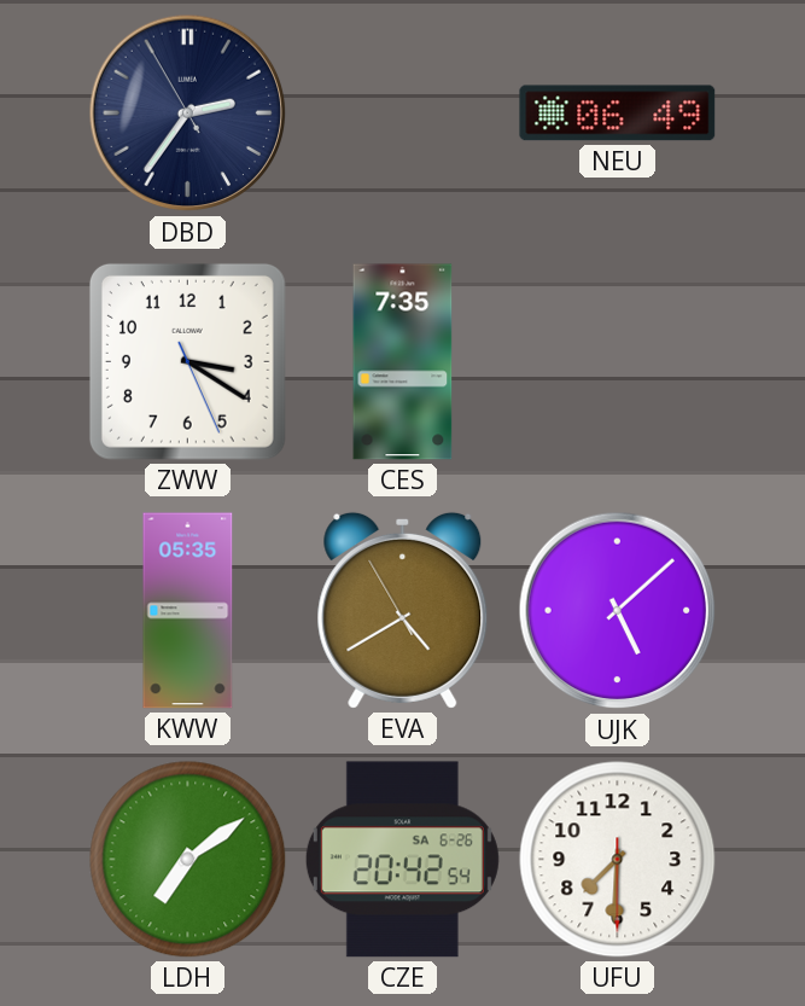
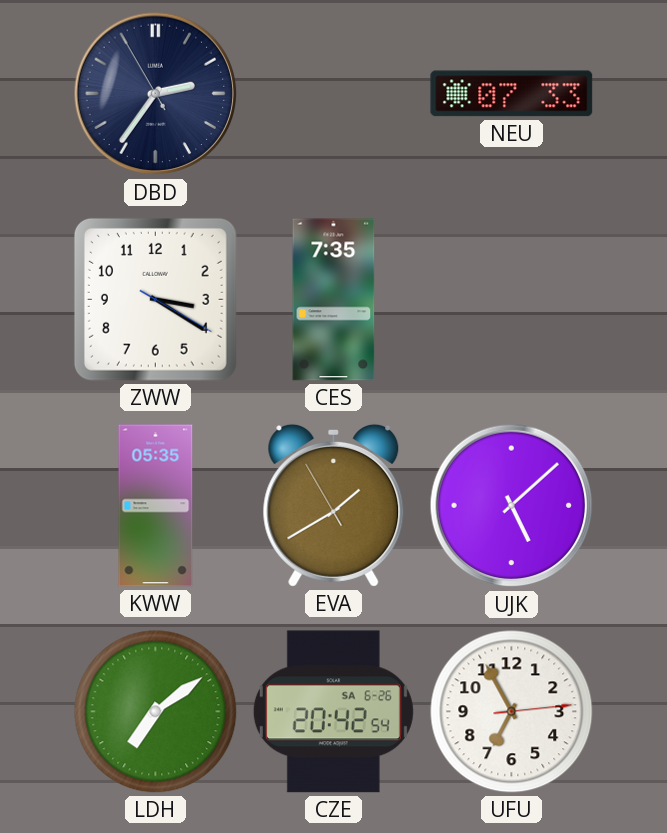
NEU: 06:49 -> 07:33 (512, 94)
ZWW: 3:20:26 -> 3:20:20 (155, 299)
EVA: 4:39 -> 1:39 (334, 505)
UFU: 7:30 -> 6:55 (512, 712)
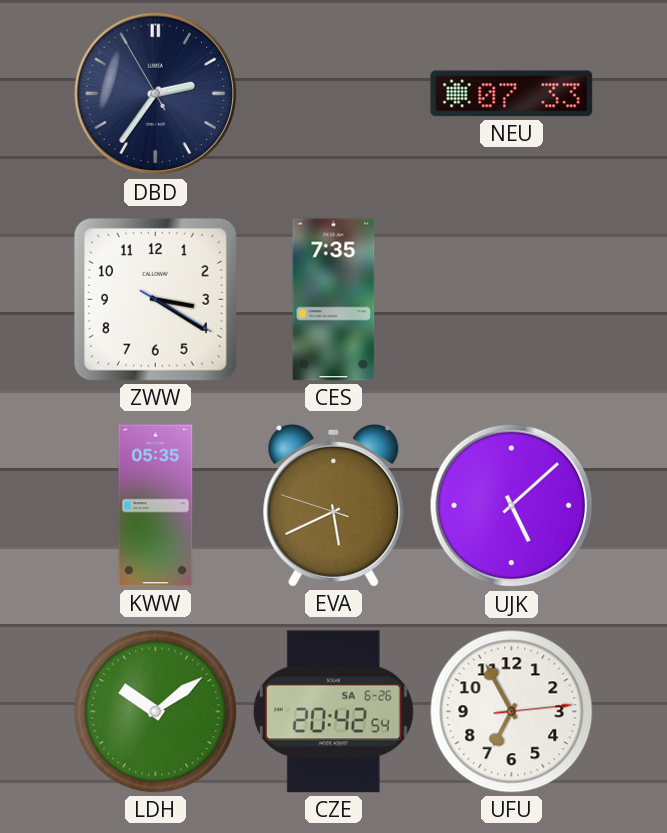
EVA: 1:39 -> 5:40 (334, 505)
LDH: 7:09 -> 10:09 (156, 712)
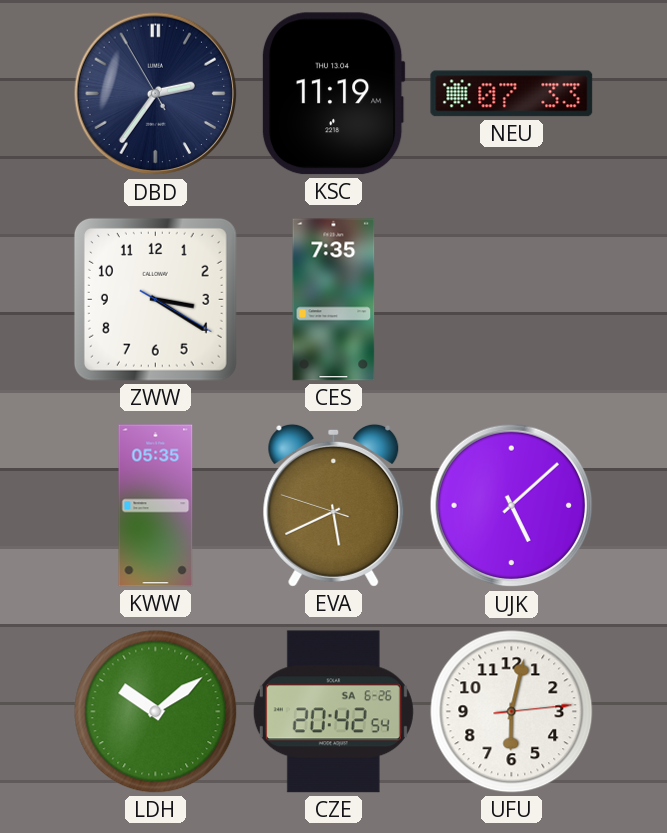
KSC: none -> 11:19 (333, 94)
UFU: 6:55 -> 6:02 (512, 712)
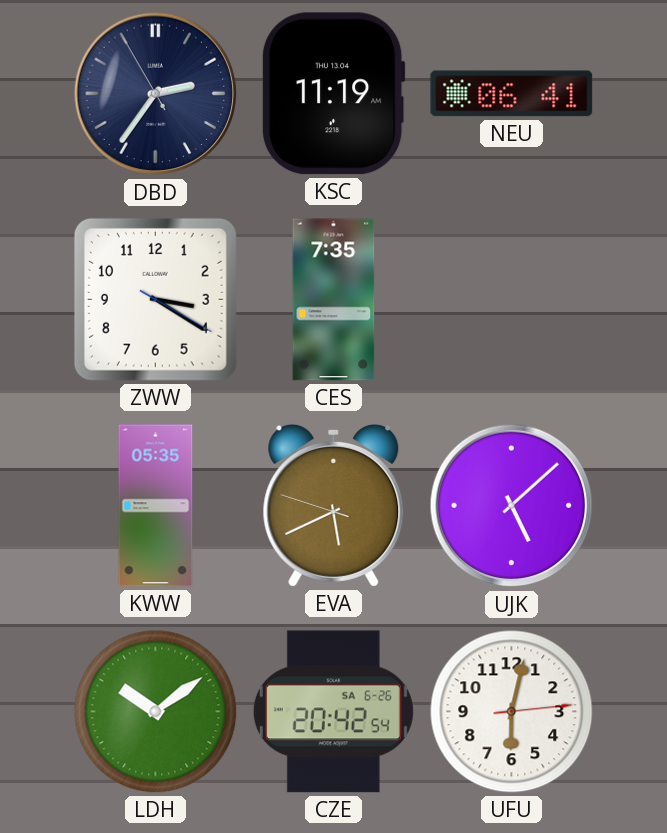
NEU: 07:33 -> 06:41 (512, 94)
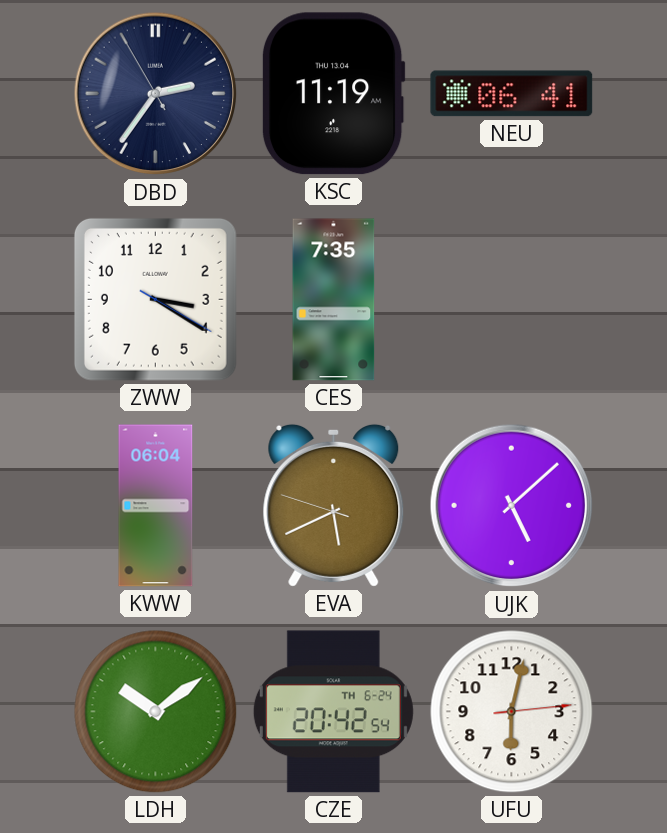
KWW: 05:35 -> 06:04 (156, 506)
CZE date: SA 6-26 -> TH 6-24 (333, 712)
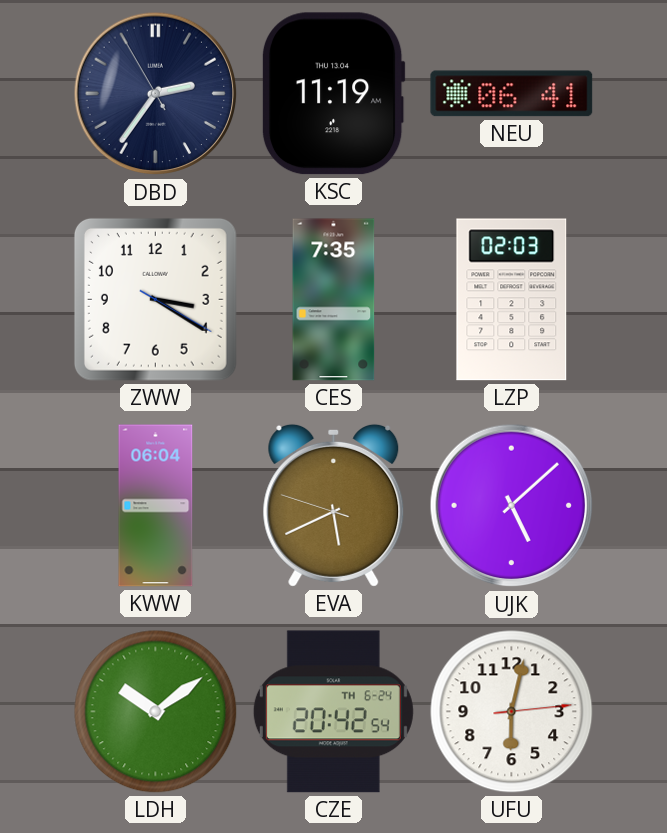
LZP: none -> 02:03 (512, 300)
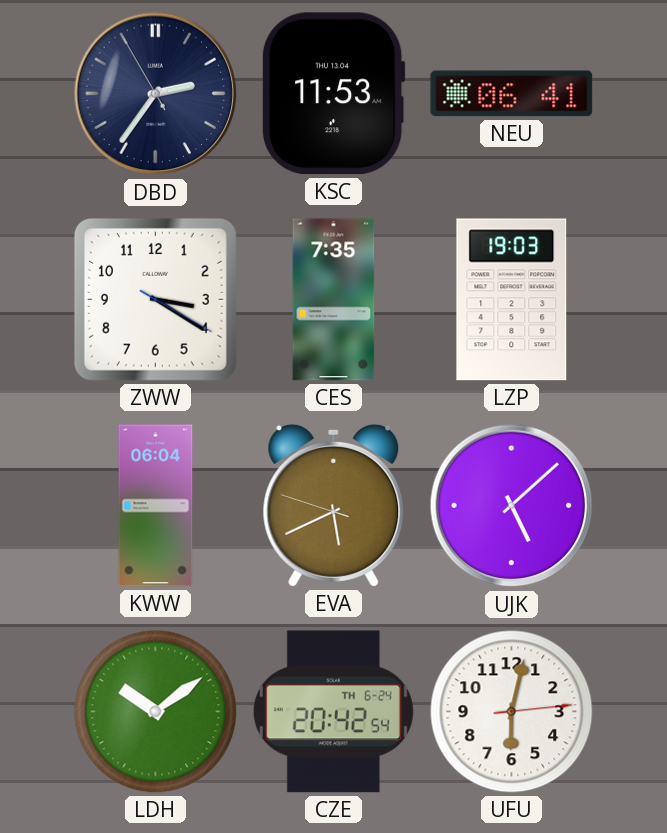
KSC: 11:19 -> 11:53 (333, 94)
LZP: 02:03 -> 19:03 (512, 300)
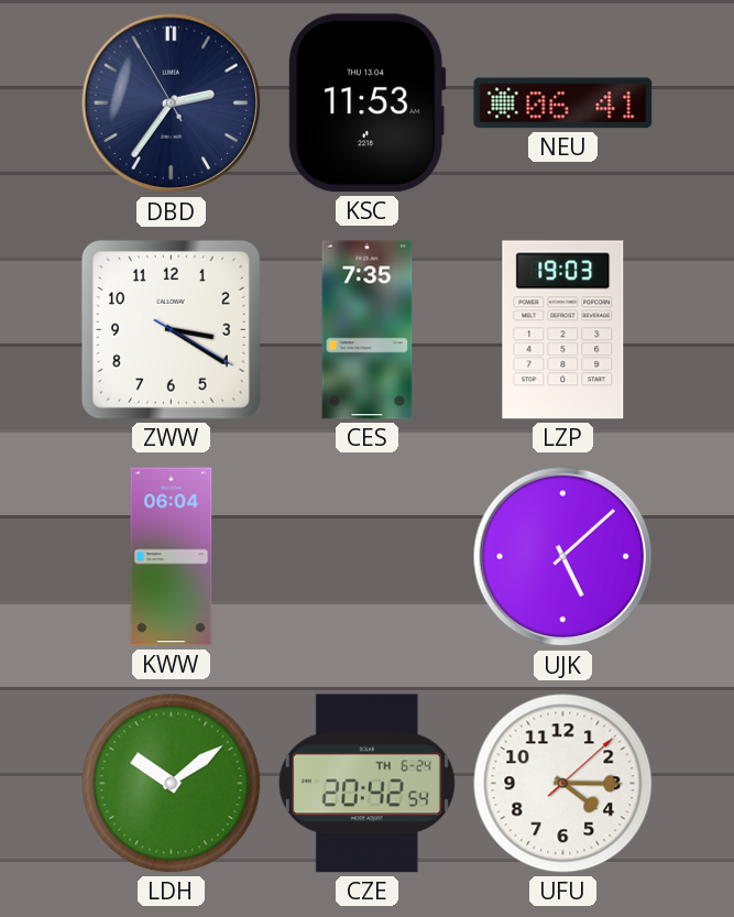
EVA: 5:40 -> none (334, 505)
UFU: 6:02 -> 4:15 (563, 784)
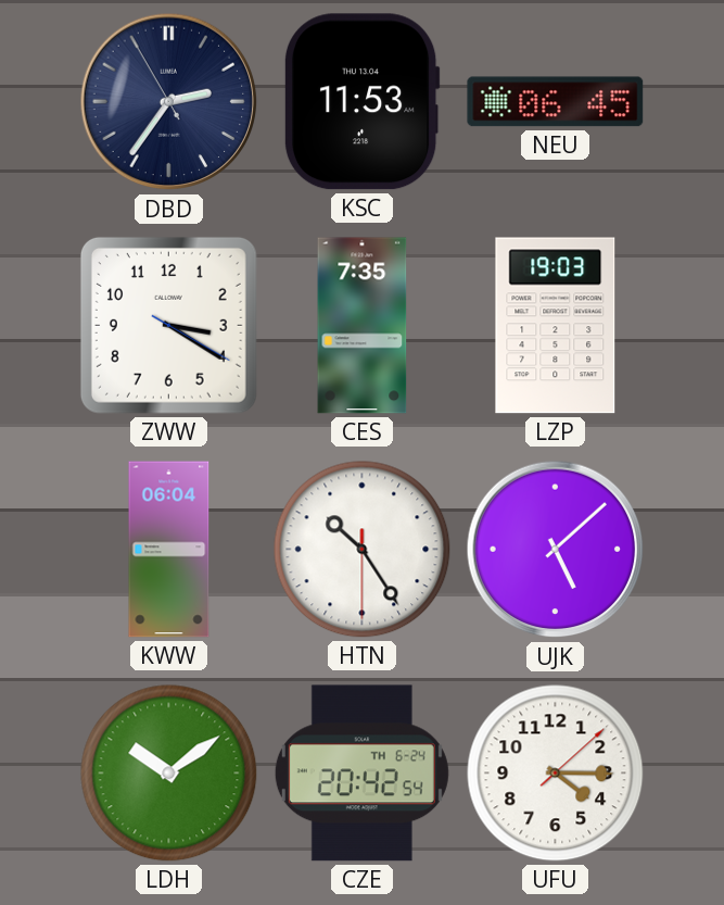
NEU: 06:41 -> 06:45 (556, 102)
HTN: none -> 10:24 (363, 550)
